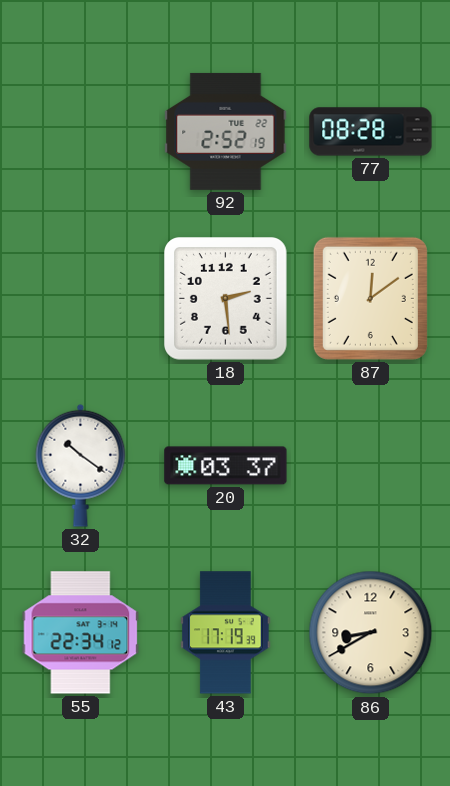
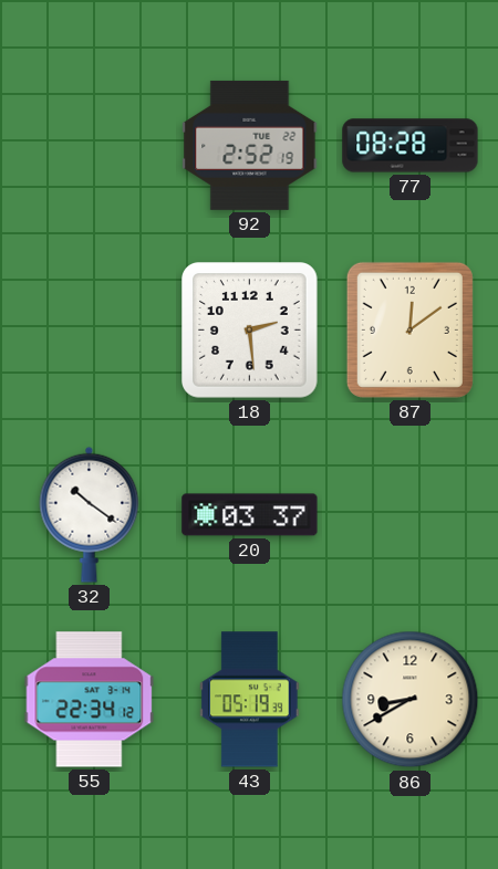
43: 17:19 -> 05:19 (250, 700)
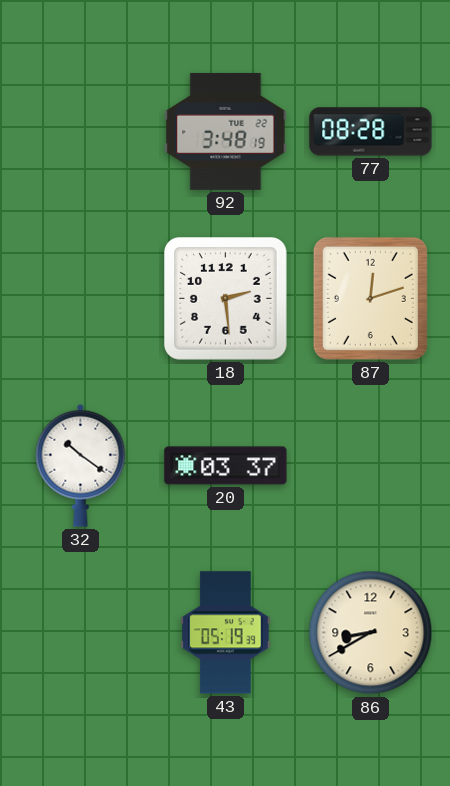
92: 2:52 -> 3:48 (226, 131)
87: 12:09 -> 12:12 (370, 298)
55: 22:34 -> none (90, 700)
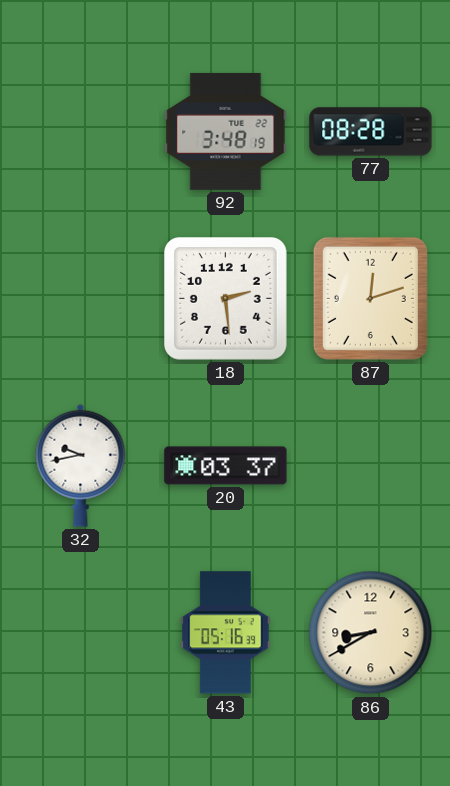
32: 10:21 -> 9:43 (81, 465)
43: 05:19 -> 05:16 (226, 633)
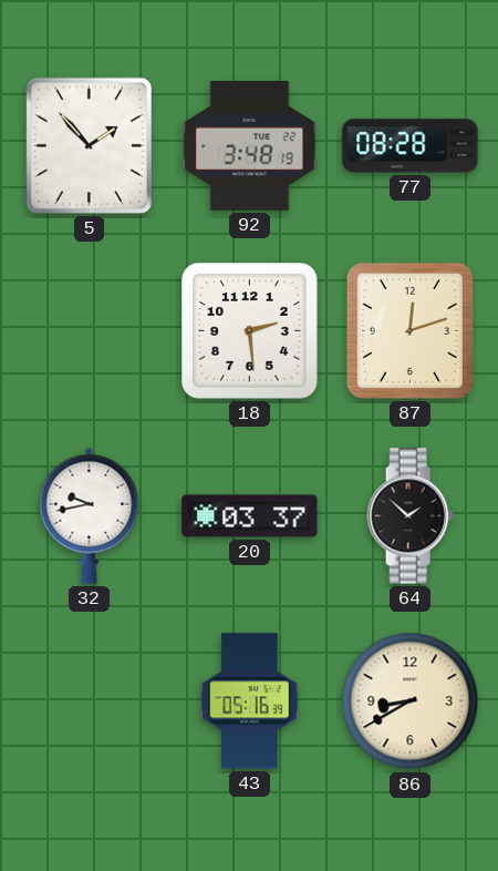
5: none -> 1:53 (89, 145)
64: none -> 1:52 (411, 516)
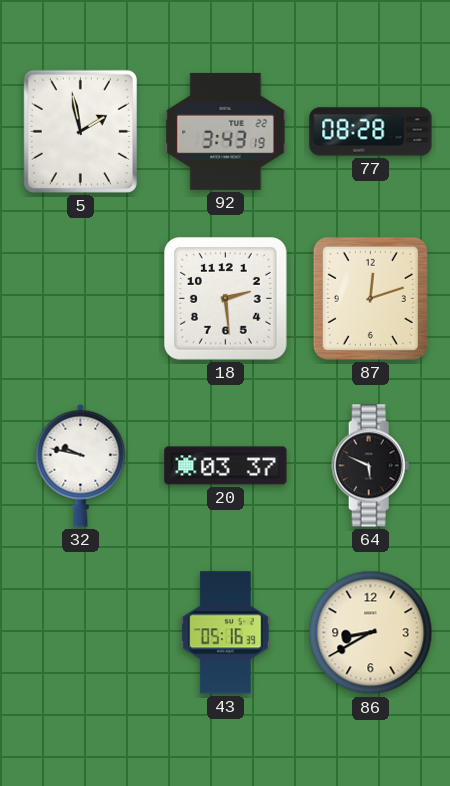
5: 1:53 -> 1:58 (80, 131)
92: 3:48 -> 3:43 (226, 131)
32: 9:43 -> 9:47 (81, 465)
64: 1:52 -> 5:49 (371, 466)
